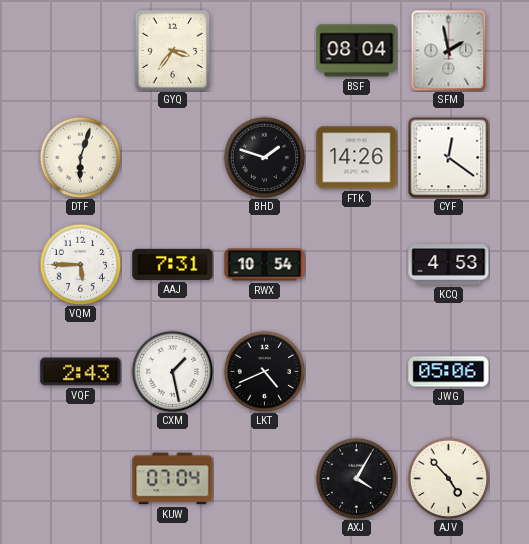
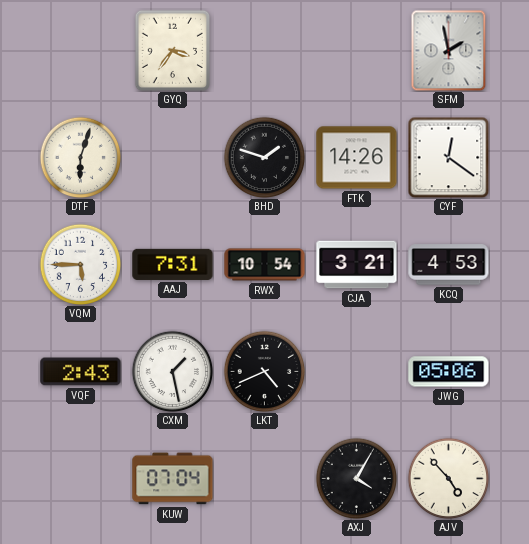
BSF: 08:04 -> none (357, 51)
CJA: none -> 3:21 (357, 265)
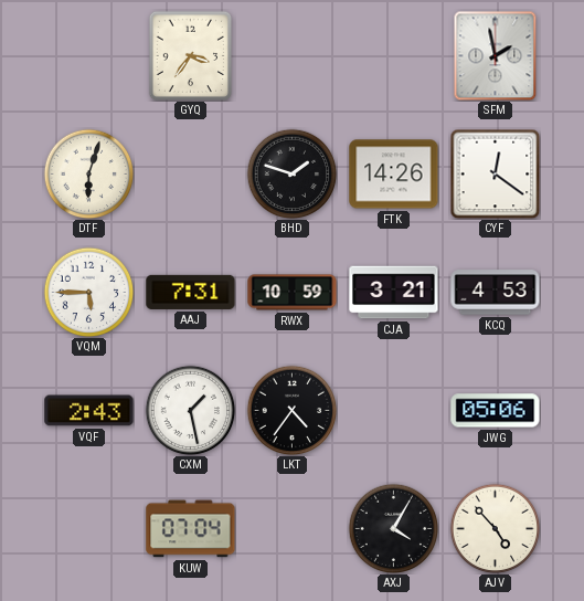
RWX: 10:54 -> 10:59 (293, 293)
LKT: 4:41 -> 4:36 (291, 410)
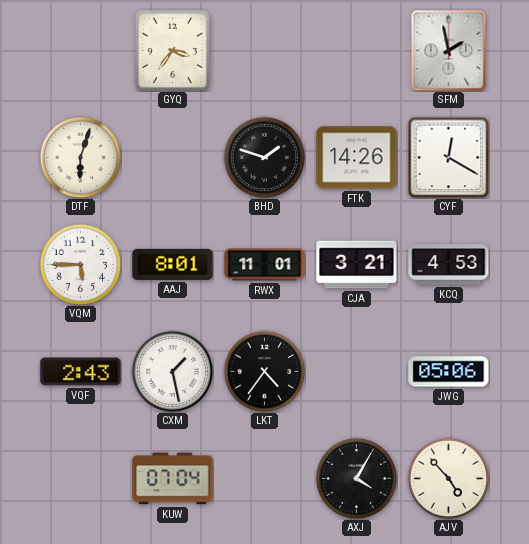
CYF: 12:21 -> 12:20 (448, 157)
AAJ: 7:31 -> 8:01 (173, 264)
RWX: 10:59 -> 11:01 (265, 265)
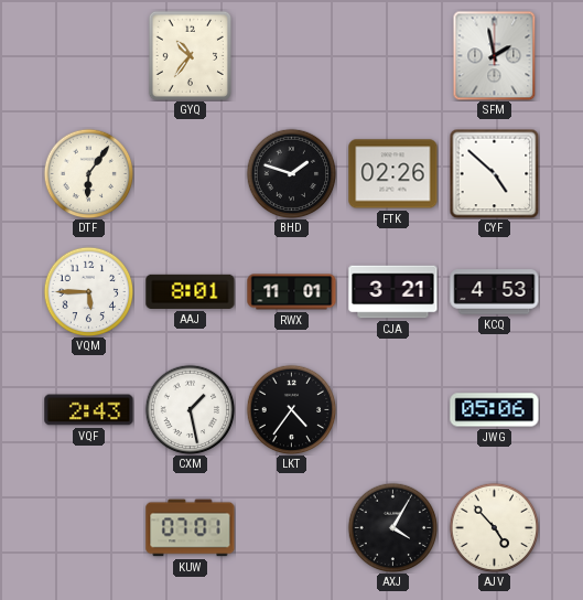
GYQ: 3:36 -> 10:36 (190, 55)
DTF: 6:03 -> 6:06 (88, 173)
FTK: 14:26 -> 02:26 (393, 174)
CYF: 12:20 -> 4:52 (494, 173)
KUW: 07:04 -> 07:01 (191, 528)
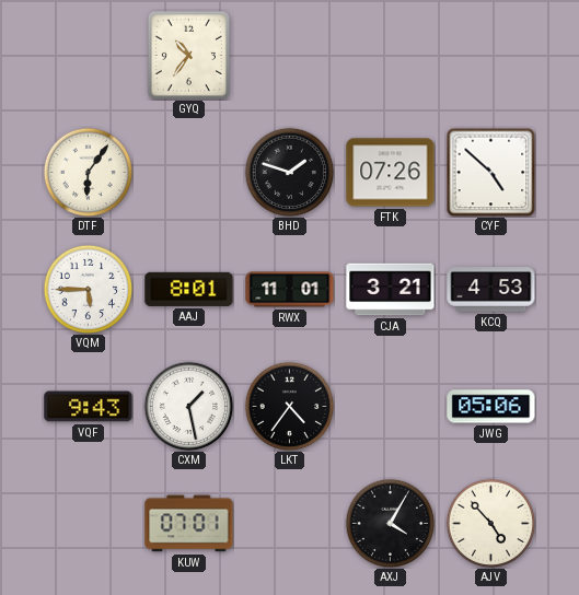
SFM: 1:58 -> none (495, 55)
FTK: 02:26 -> 07:26 (391, 173)
VQF: 2:43 -> 9:43 (89, 407)
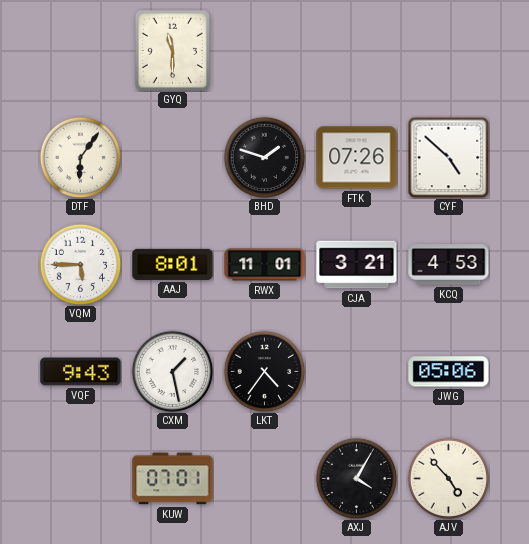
GYQ: 10:36 -> 11:30 (172, 50)
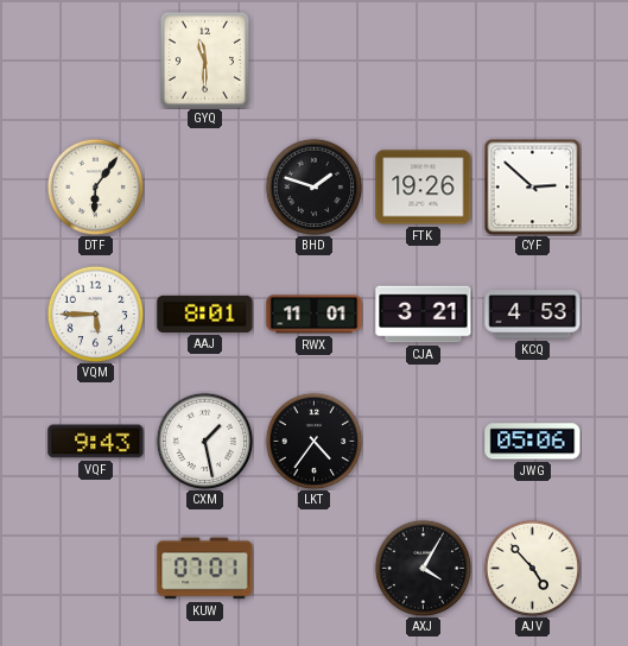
FTK: 07:26 -> 19:26 (424, 188)
CYF: 4:52 -> 2:52 (532, 186)
